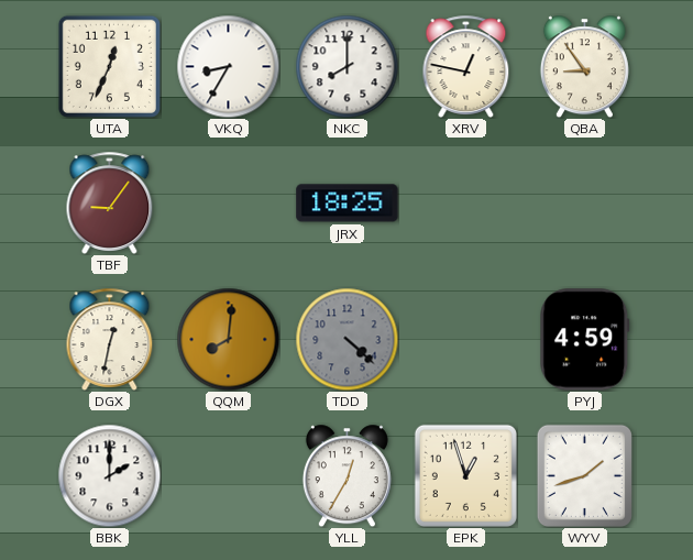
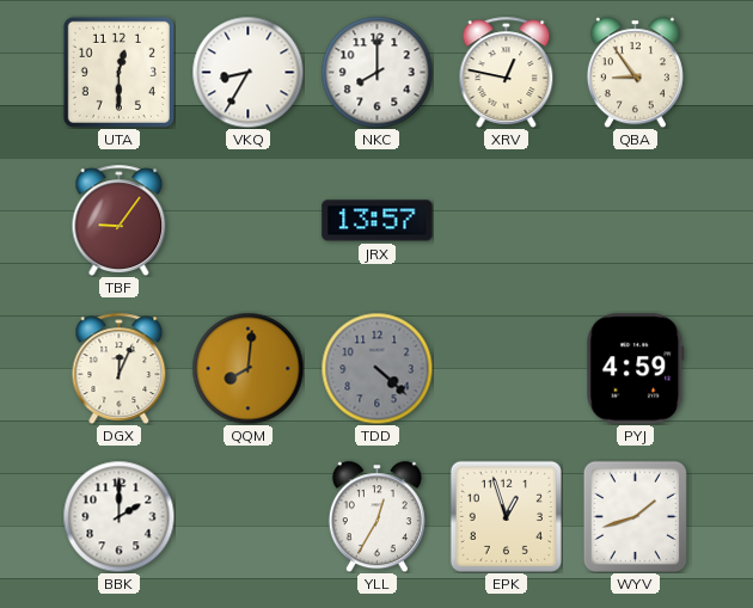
UTA: 12:34 -> 12:30 (118, 72)
JRX: 18:25 -> 13:57 (378, 221)
DGX: 12:32 -> 12:04 (120, 368)
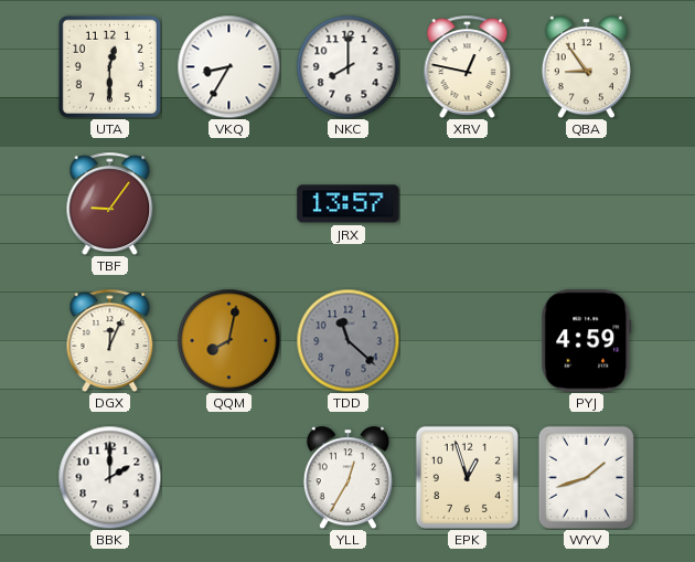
QQM: 8:01 -> 8:02 (228, 340)
TDD: 4:22 -> 11:22 (347, 340)
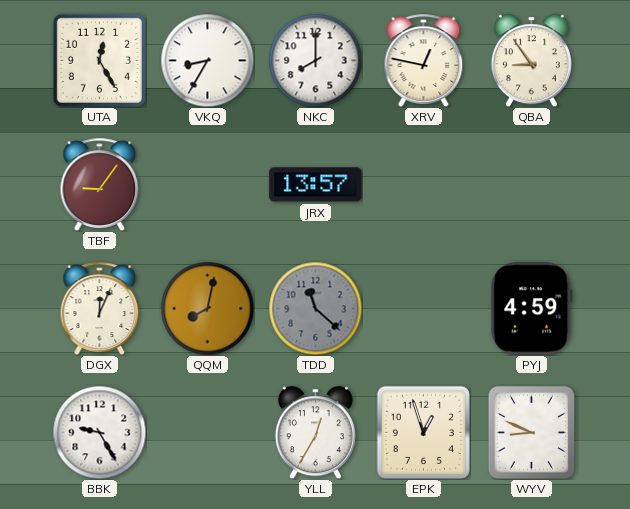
UTA: 12:30 -> 12:25 (99, 60)
BBK: 2:00 -> 9:25 (99, 432)
WYV: 1:42 -> 8:49 (531, 432)
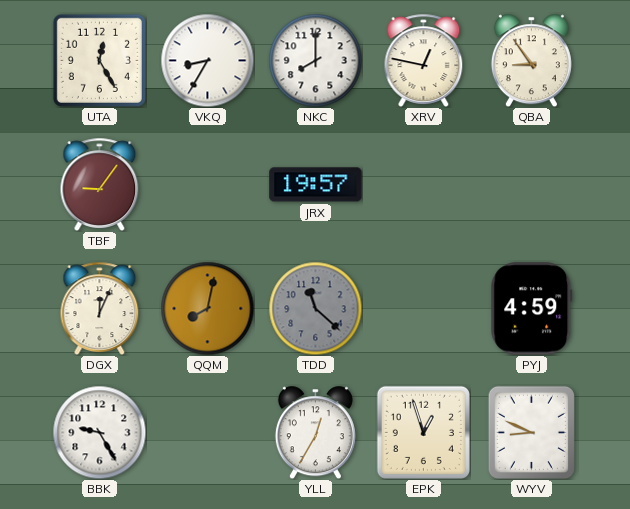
JRX: 13:57 -> 19:57 (316, 185)
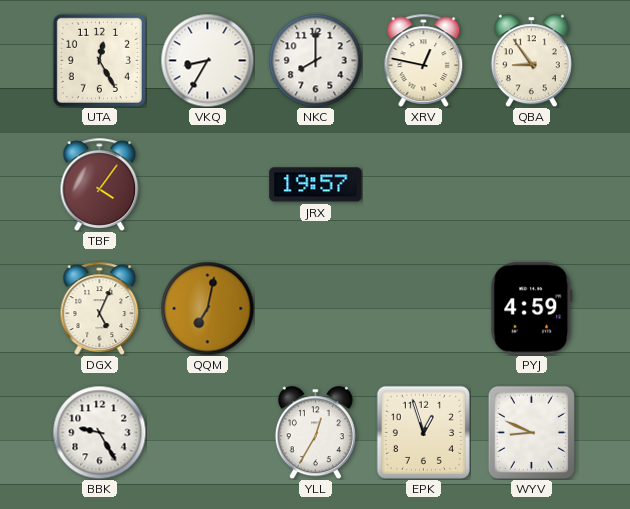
TBF: 9:06 -> 4:06 (100, 184)
DGX: 12:04 -> 5:04 (100, 308)
QQM: 8:02 -> 7:02 (207, 308)
TDD: 11:22 -> none (315, 308)
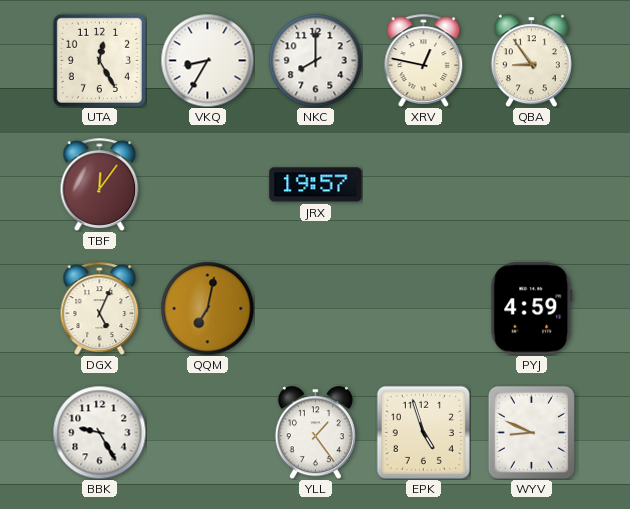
TBF: 4:06 -> 12:06 (100, 184)
YLL: 12:35 -> 1:24 (315, 432)
EPK: 12:57 -> 4:57 (423, 432)
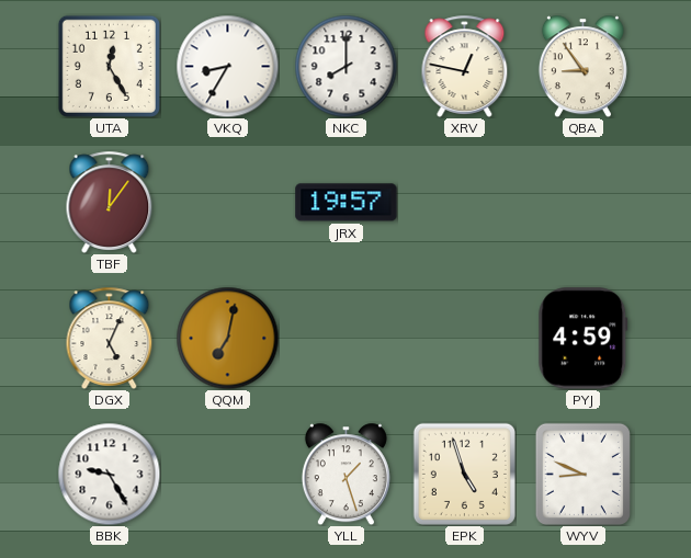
YLL: 1:24 -> 1:27 (346, 474)
